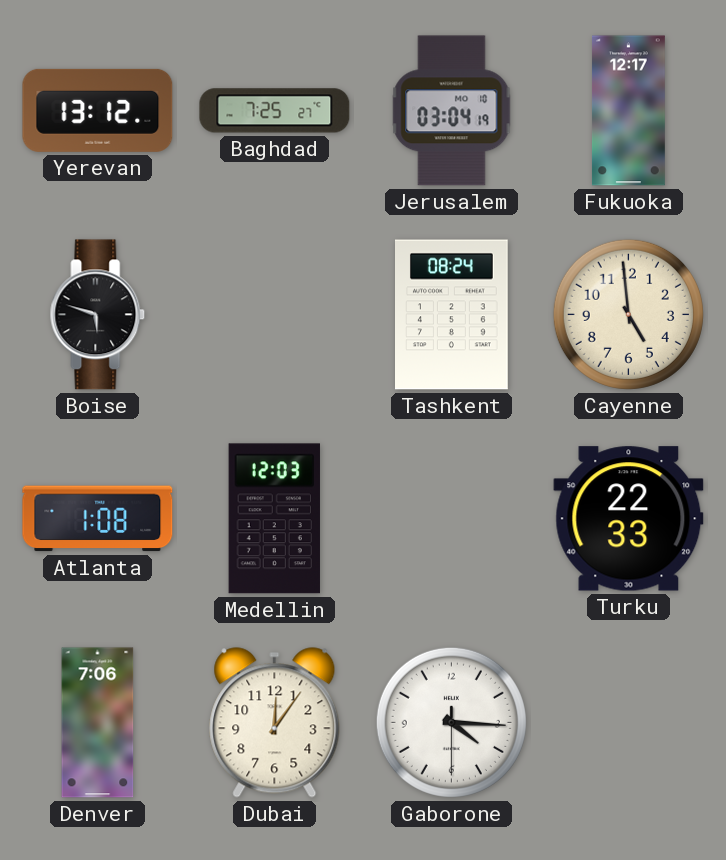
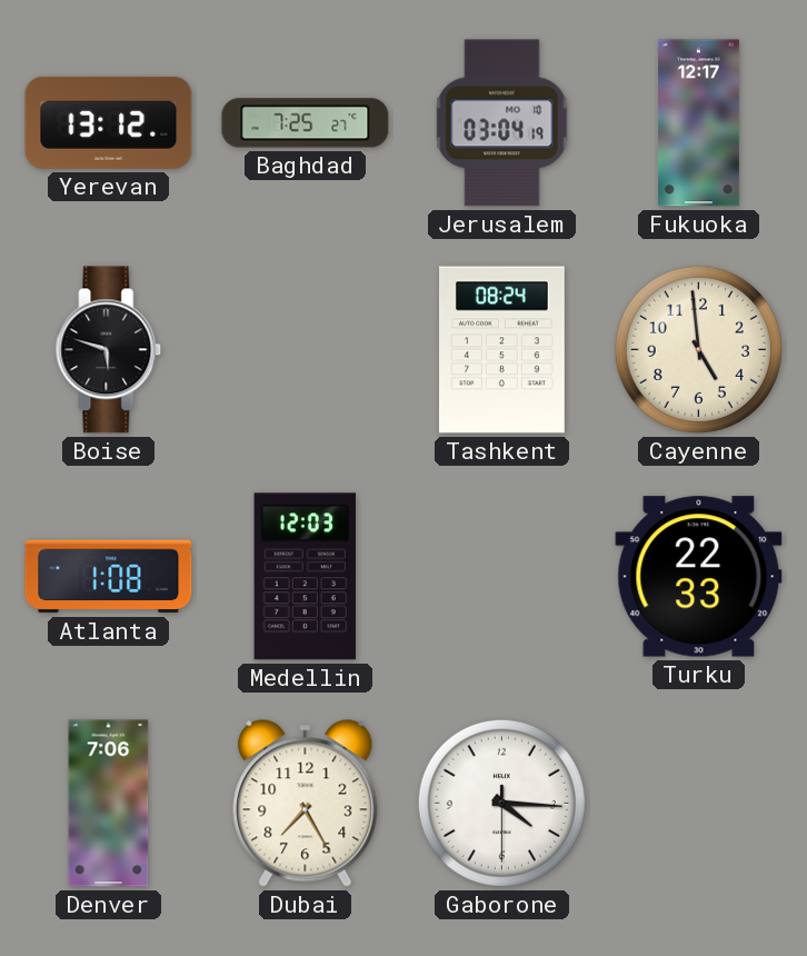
Dubai: 12:06 -> 7:25 (306, 804)
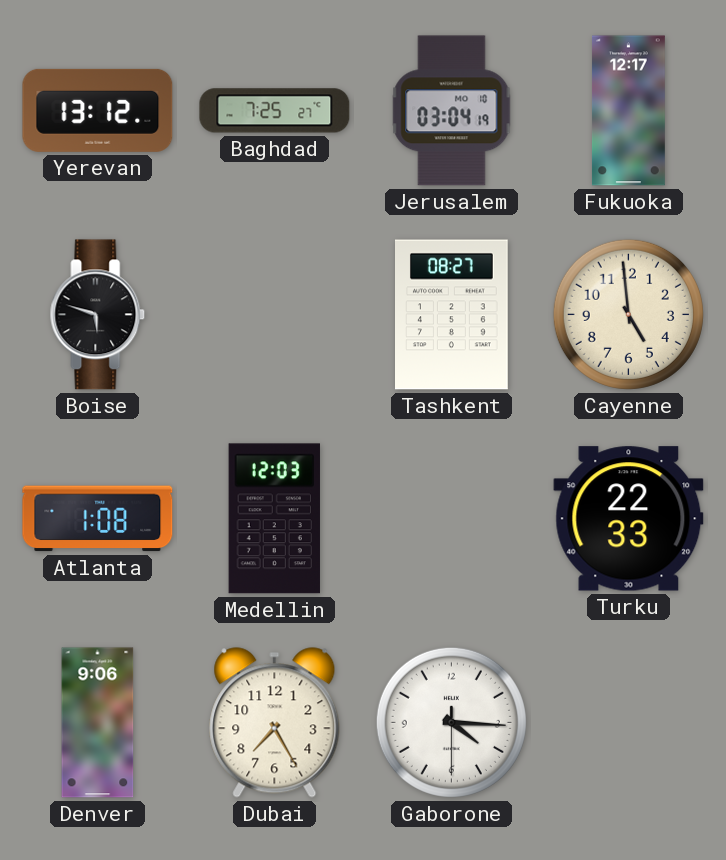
Tashkent: 08:24 -> 08:27 (452, 315)
Denver: 7:06 -> 9:06 (98, 723)
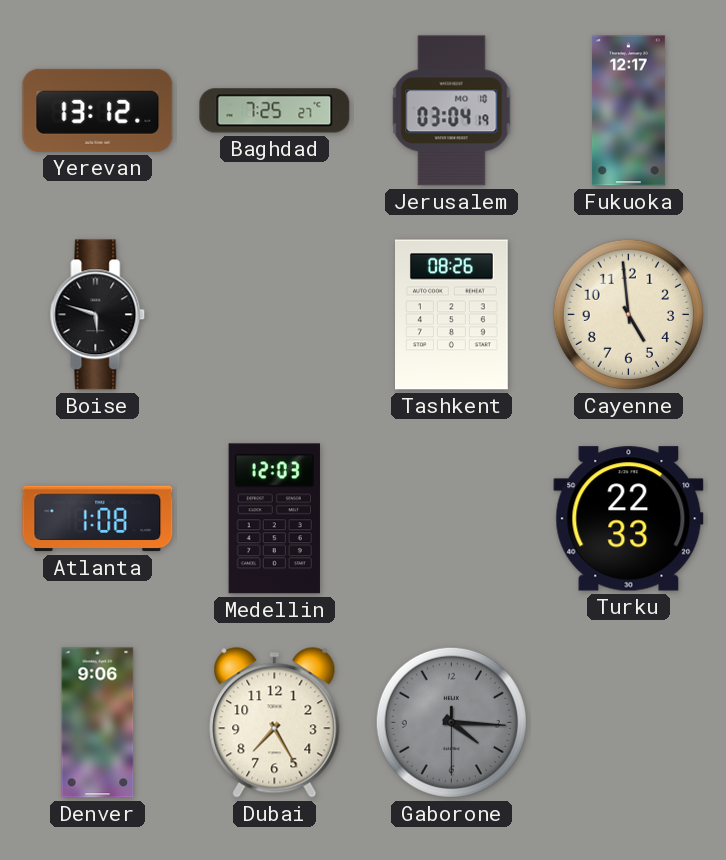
Tashkent: 08:27 -> 08:26 (452, 315)
Gaborone dial: white -> grey (451, 722)
